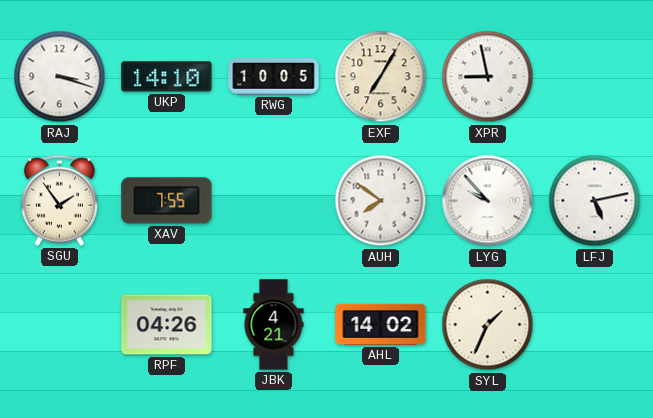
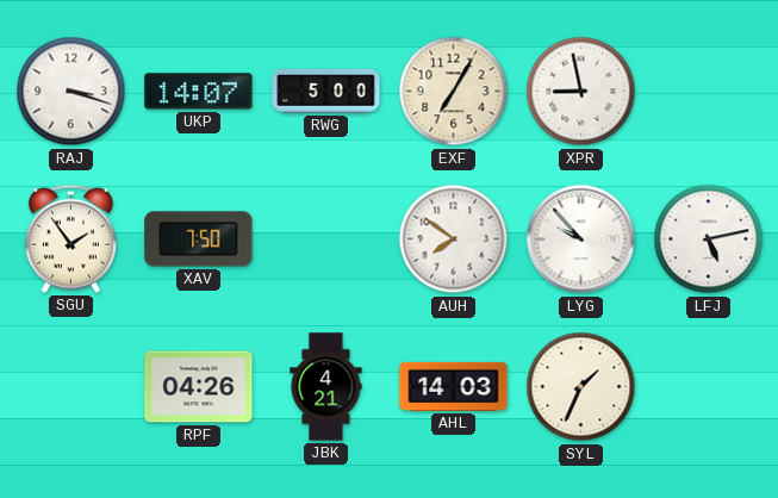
UKP: 14:10 -> 14:07 (199, 92)
RWG: 10:05 -> 5:00 (326, 92)
XAV: 7:55 -> 7:50 (199, 239)
AHL: 14:02 -> 14:03 (454, 386)
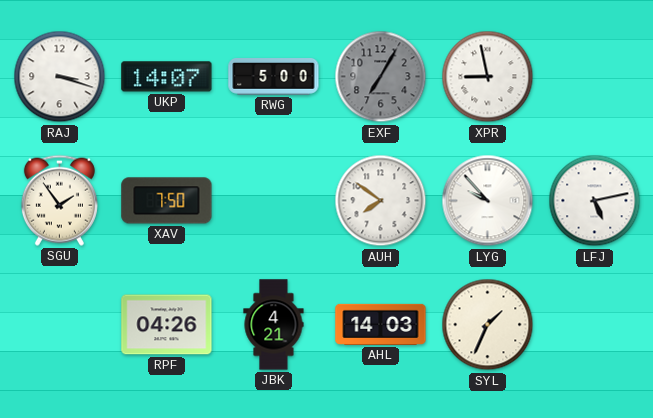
EXF dial: cream -> grey (381, 77)
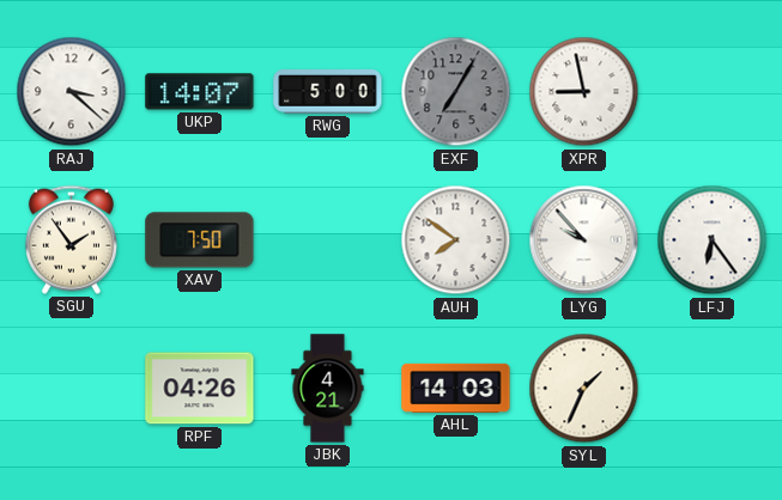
RAJ: 3:18 -> 3:22 (72, 92)
LFJ: 5:13 -> 6:24 (713, 240)
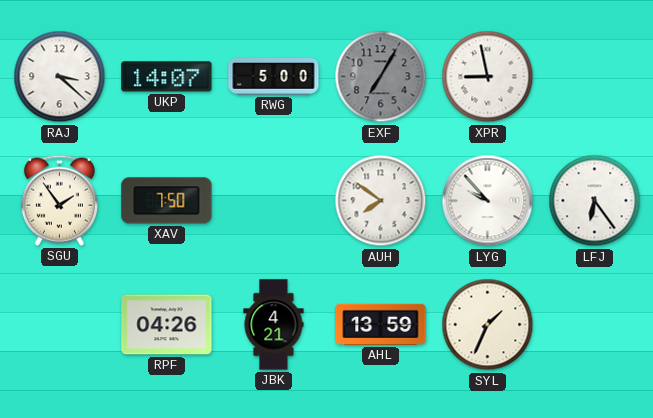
AHL: 14:03 -> 13:59 (381, 324)
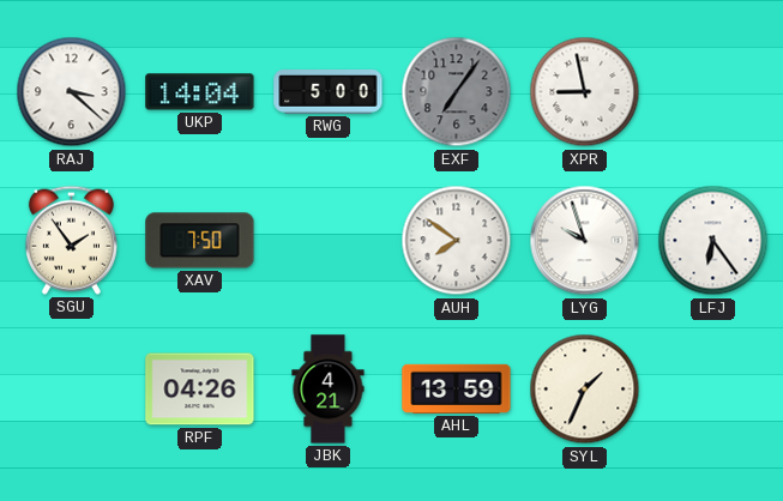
UKP: 14:07 -> 14:04 (200, 92)
EXF: 7:05 -> 7:06 (457, 92)
LYG: 9:53 -> 9:57 (585, 241)
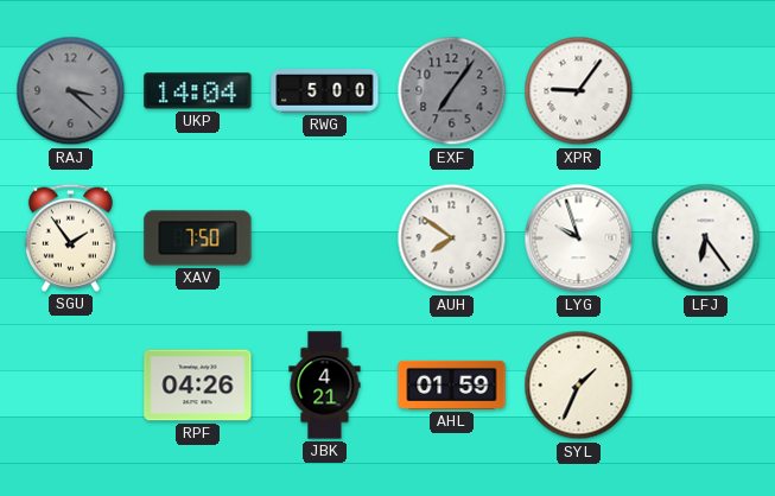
RAJ dial: white -> grey (71, 91)
XPR: 8:58 -> 9:06 (579, 91)
AHL: 13:59 -> 01:59 (452, 384)
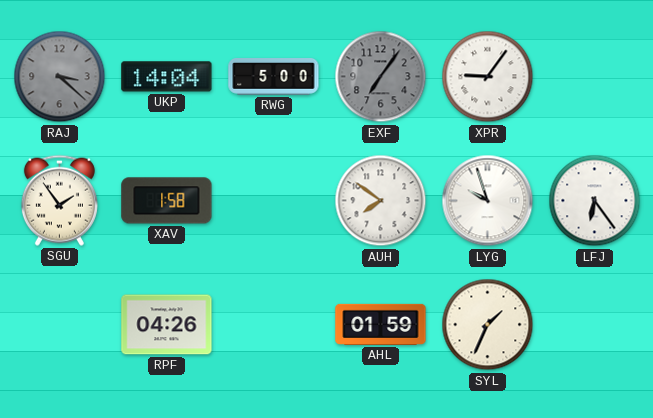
XAV: 7:50 -> 1:58 (167, 201)
JBK: 4:21 -> none (325, 386)
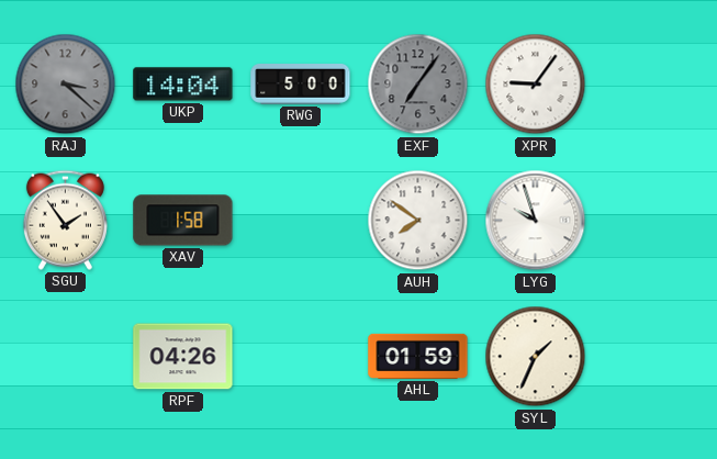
LFJ: 6:24 -> none (595, 201)
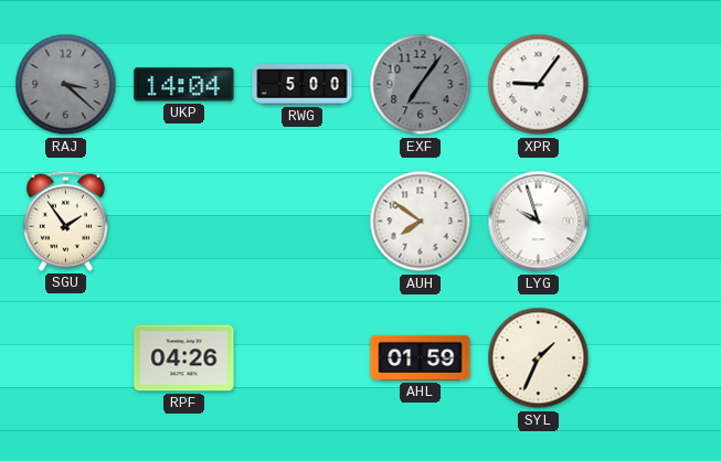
XAV: 1:58 -> none (183, 221)
